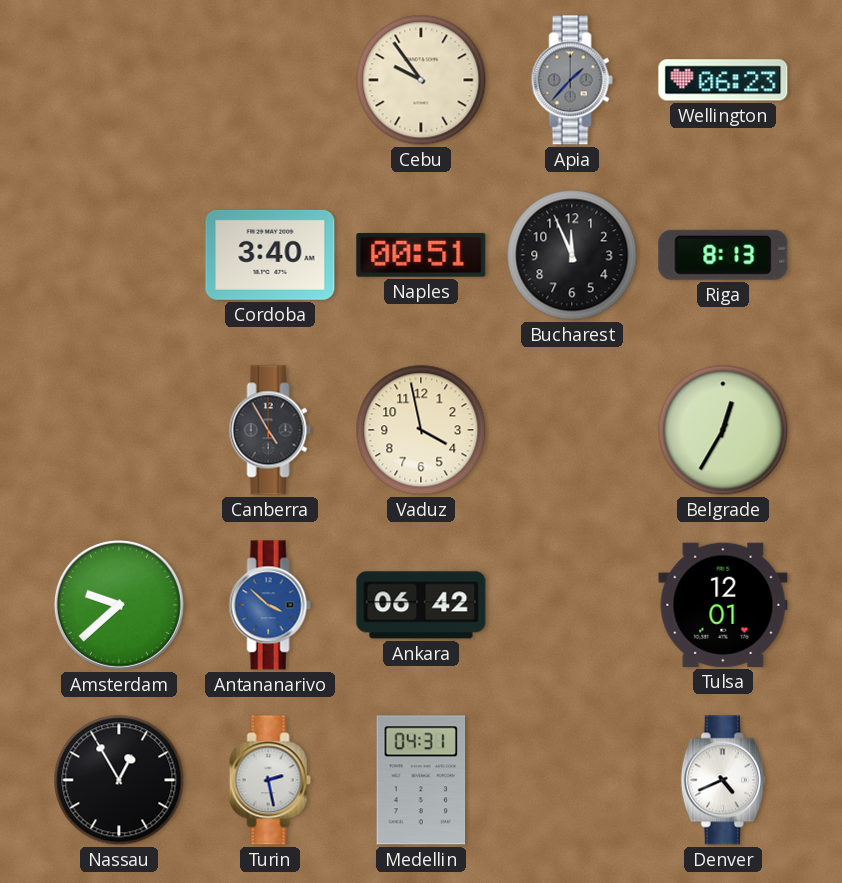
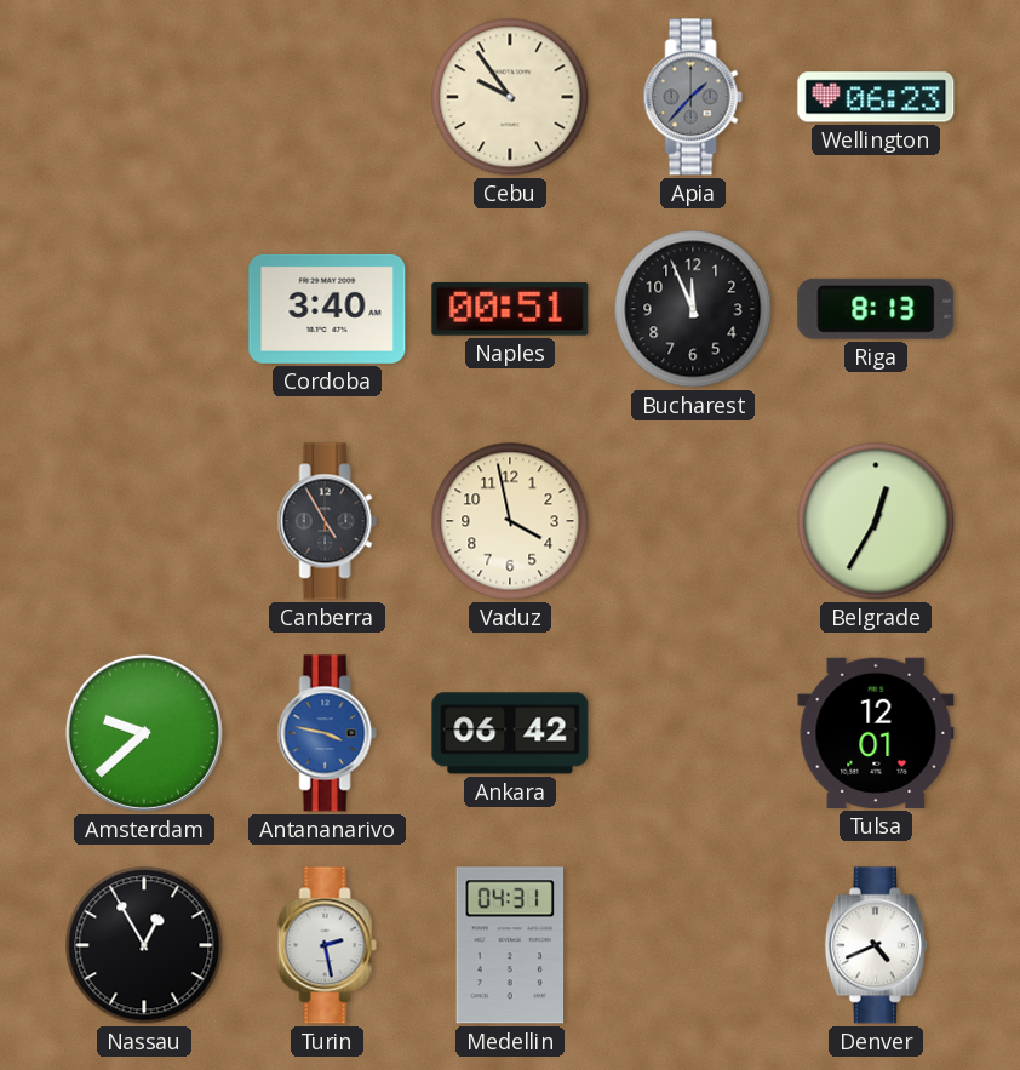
Antananarivo: 3:52 -> 3:47 (327, 733)
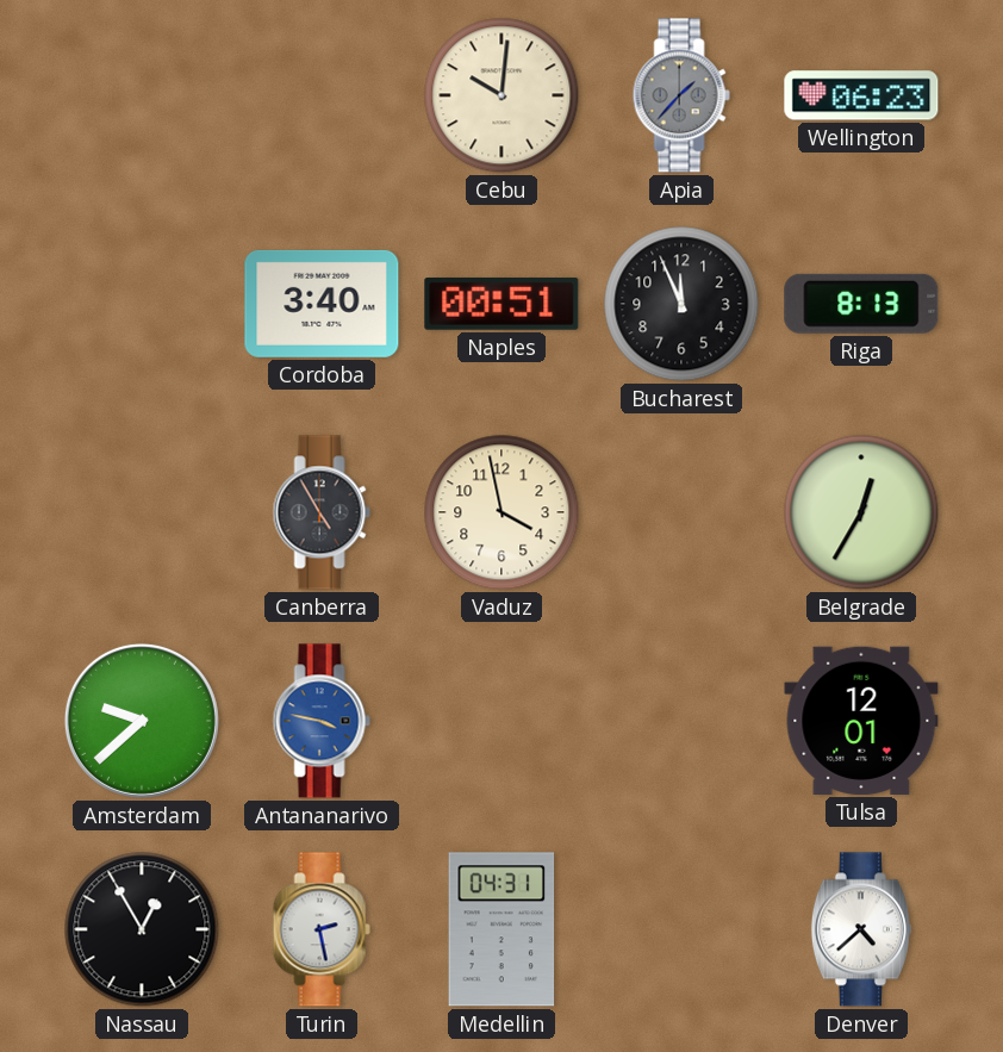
Cebu: 9:54 -> 10:01 (502, 95)
Ankara: 06:42 -> none (510, 733)
Denver: 4:41 -> 4:38 (861, 929)
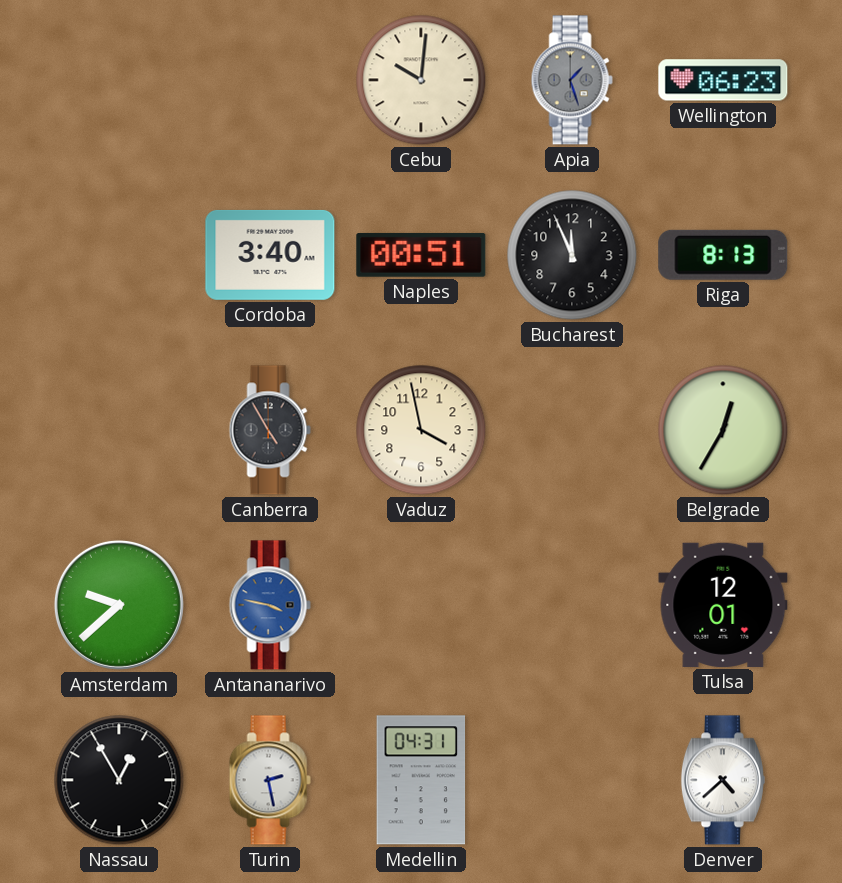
Apia: 1:37 -> 1:27 (572, 80)
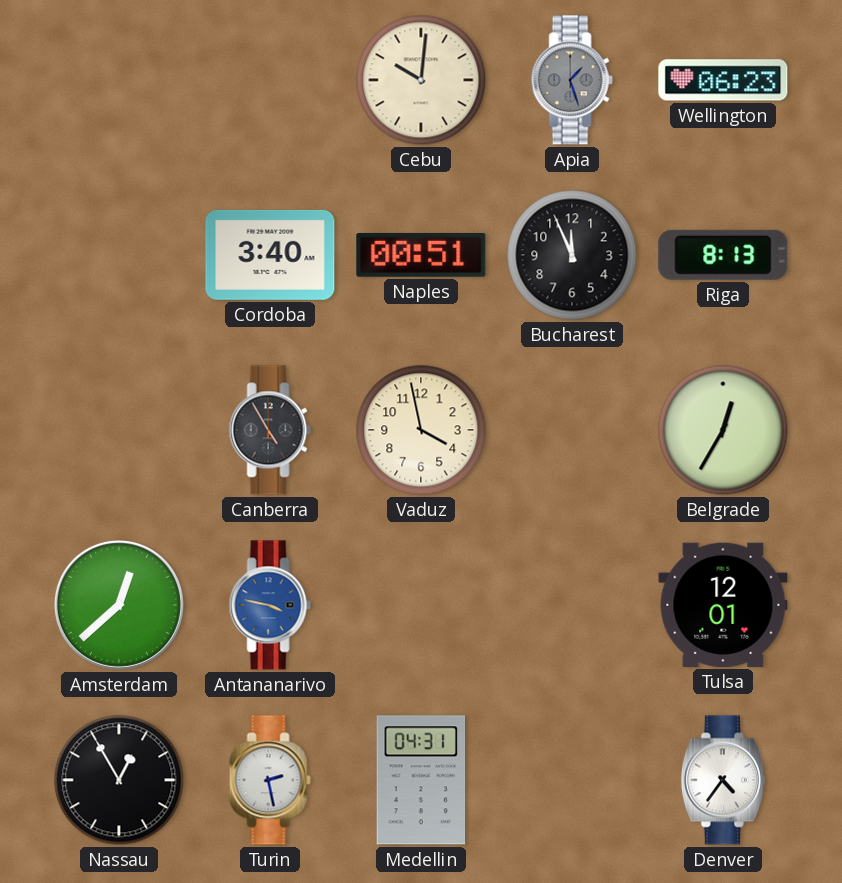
Amsterdam: 9:38 -> 12:38 (119, 605)
Denver: 4:38 -> 4:36 (723, 780)
